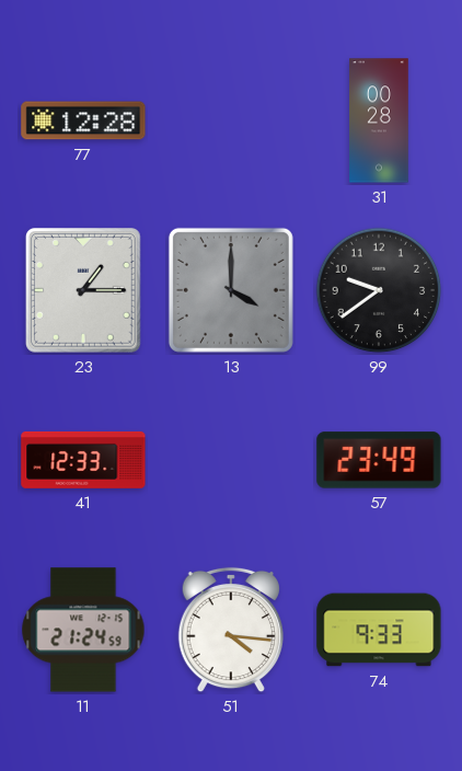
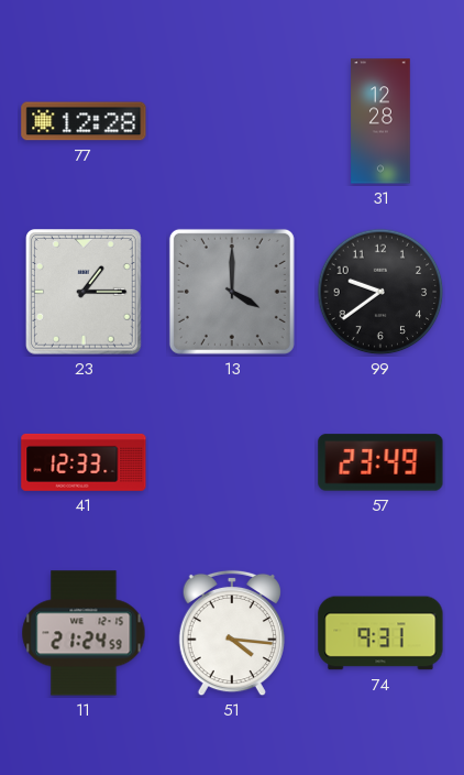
31: 00:28 -> 12:28 (380, 121)
74: 9:33 -> 9:31 (380, 633)
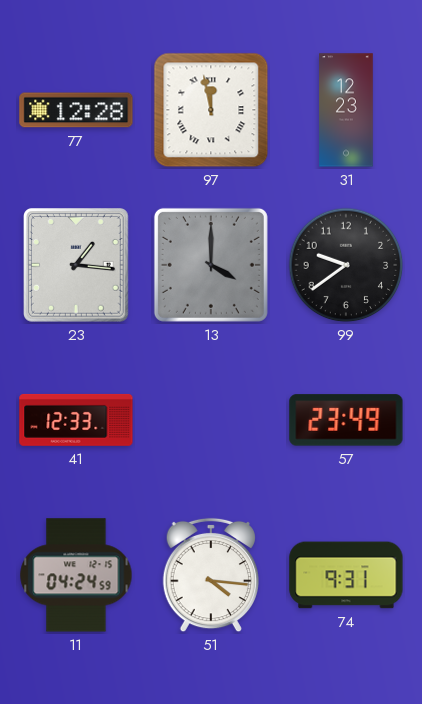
97: none -> 11:58 (211, 110)
31: 12:28 -> 12:23 (346, 110)
23: 1:15 -> 1:16 (77, 266)
11: 21:24 -> 04:24 (76, 575)
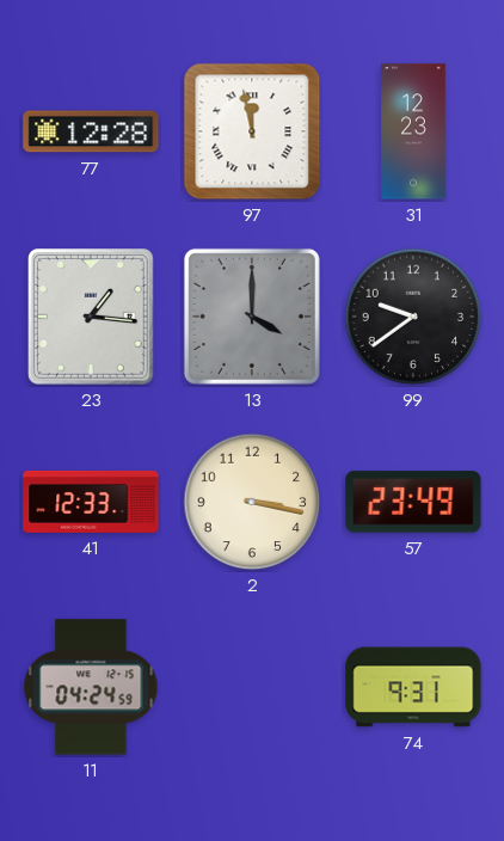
2: none -> 3:17 (252, 502)
51: 4:16 -> none (211, 575)
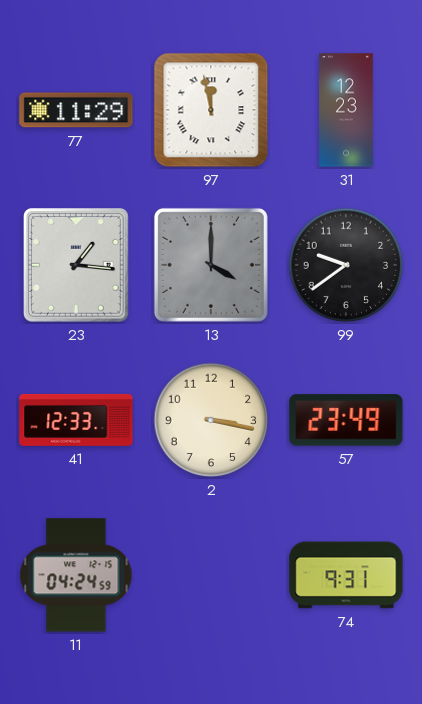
77: 12:28 -> 11:29 (76, 110)
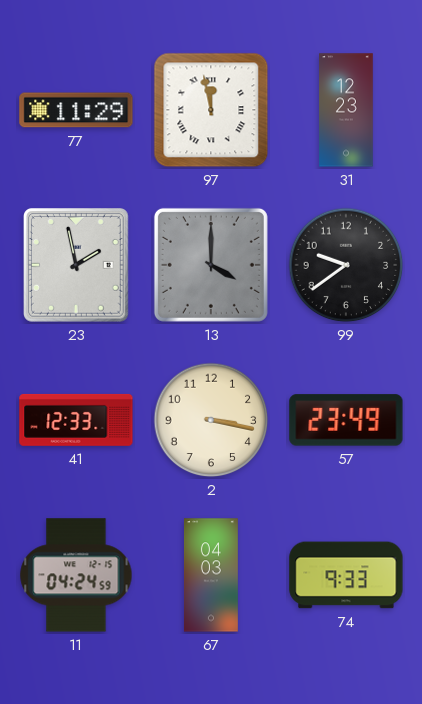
23: 1:16 -> 1:58 (77, 266)
67: none -> 04:03 (211, 575)
74: 9:31 -> 9:33 (346, 575)
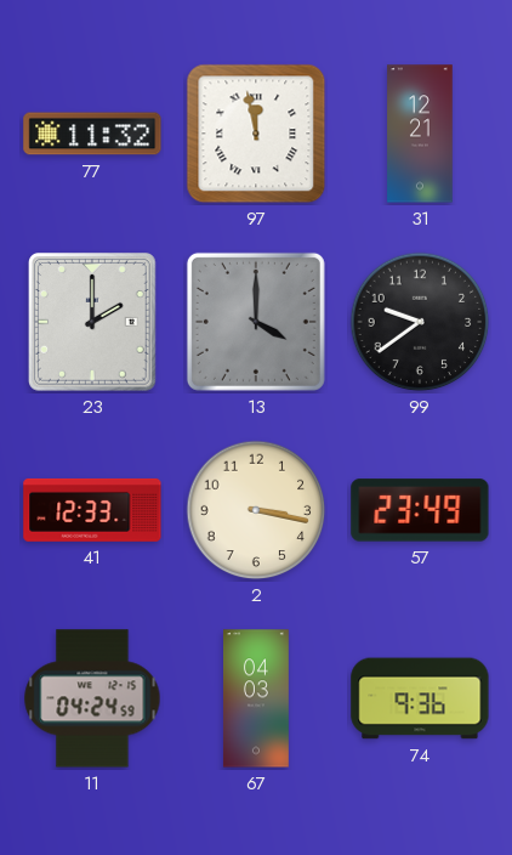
77: 11:29 -> 11:32 (92, 134)
31: 12:23 -> 12:21 (420, 134)
23: 1:58 -> 2:00 (93, 323)
74: 9:33 -> 9:36 (420, 698)
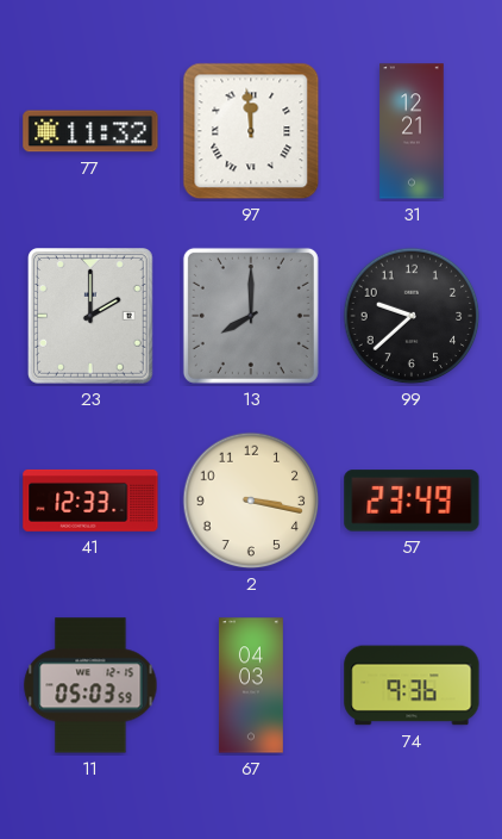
97: 11:58 -> 11:59 (251, 131)
13: 4:00 -> 8:00 (251, 316)
99: 9:39 -> 9:38 (412, 316)
11: 04:24 -> 05:03 (90, 685)
